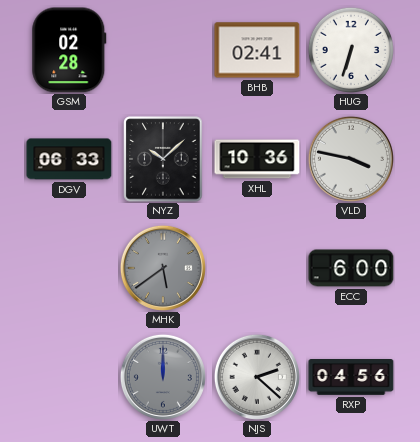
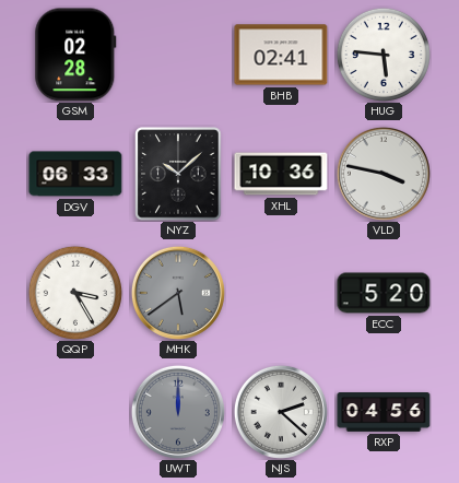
HUG: 6:33 -> 5:46 (384, 55)
QQP: none -> 3:25 (75, 293)
ECC: 6:00 -> 5:20 (384, 293)
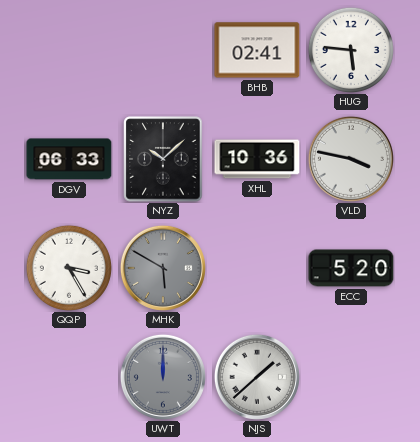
GSM: 02:28 -> none (75, 55)
MHK: 5:39 -> 5:50 (163, 268)
NJS: 2:22 -> 1:38 (257, 377)
RXP: 04:56 -> none (384, 413)
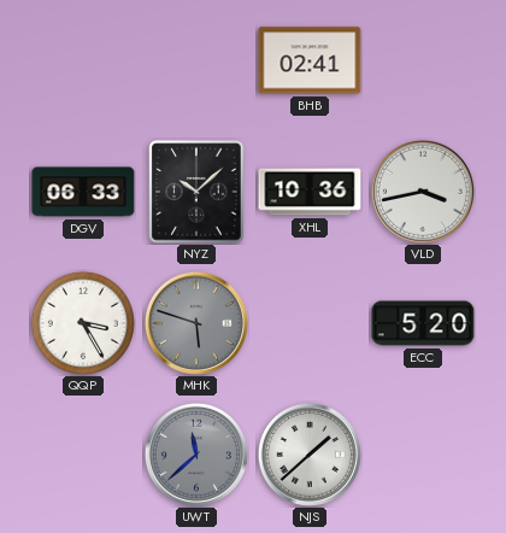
HUG: 5:46 -> none (351, 50)
VLD: 3:47 -> 3:43 (423, 192)
MHK: 5:50 -> 5:48 (196, 323)
UWT: 12:00 -> 11:38 (196, 455)
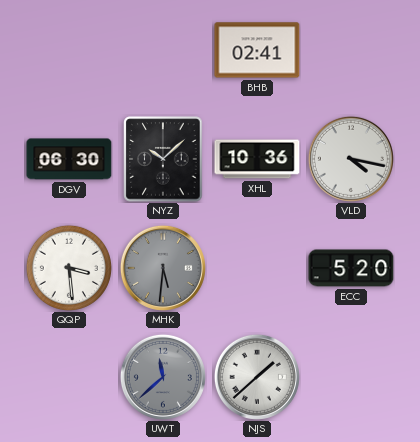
DGV: 06:33 -> 06:30 (69, 159)
VLD: 3:43 -> 4:17 (351, 159)
QQP: 3:25 -> 3:29 (69, 268)
MHK: 5:48 -> 5:31 (163, 268)
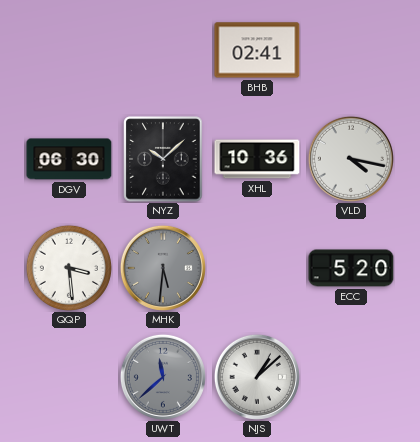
NJS: 1:38 -> 1:08 (257, 377)
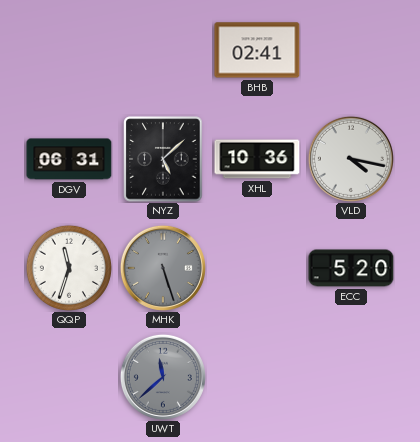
DGV: 06:30 -> 06:31 (69, 159)
NYZ: 10:08 -> 5:08 (163, 159)
QQP: 3:29 -> 11:33 (69, 268)
MHK: 5:31 -> 5:27 (163, 268)
NJS: 1:08 -> none (257, 377)
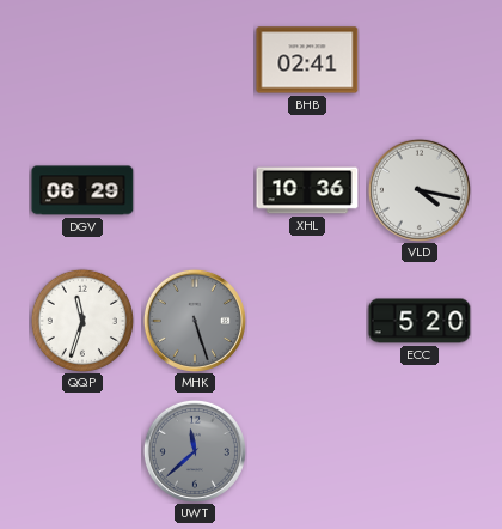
DGV: 06:31 -> 06:29 (82, 190)
NYZ: 5:08 -> none (163, 159)
